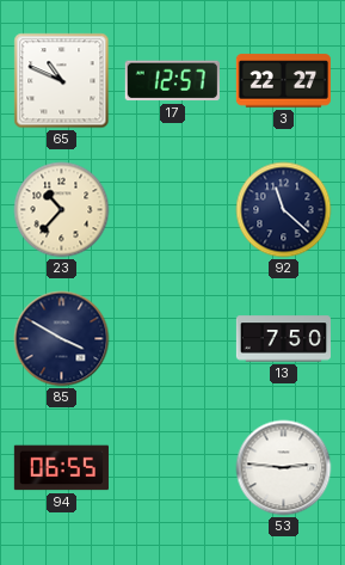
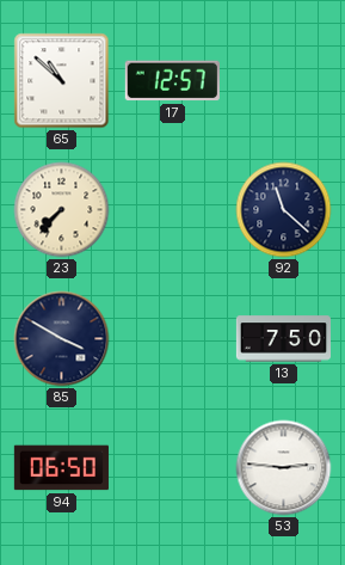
65: 10:49 -> 10:52 (62, 81)
3: 22:27 -> none (283, 81)
23: 10:37 -> 7:37 (62, 210)
94: 06:55 -> 06:50 (61, 468)
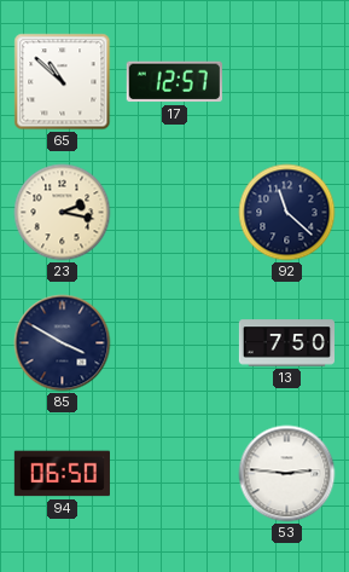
23: 7:37 -> 2:17 (63, 213)
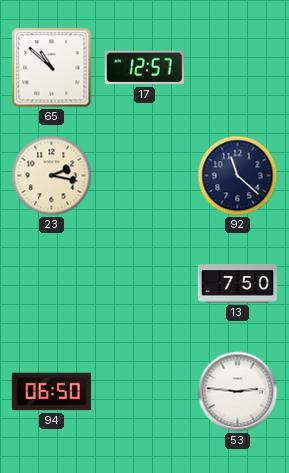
85: 3:50 -> none (63, 343)
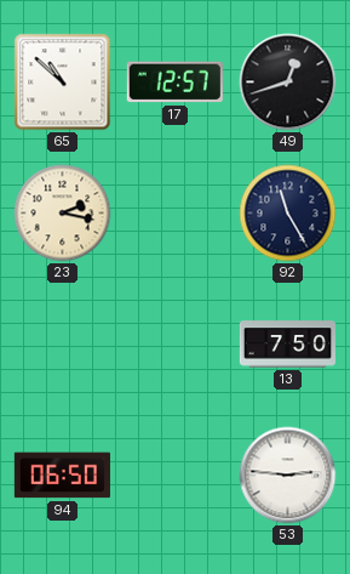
49: none -> 12:42 (288, 83)
92: 11:22 -> 11:25 (288, 214)
